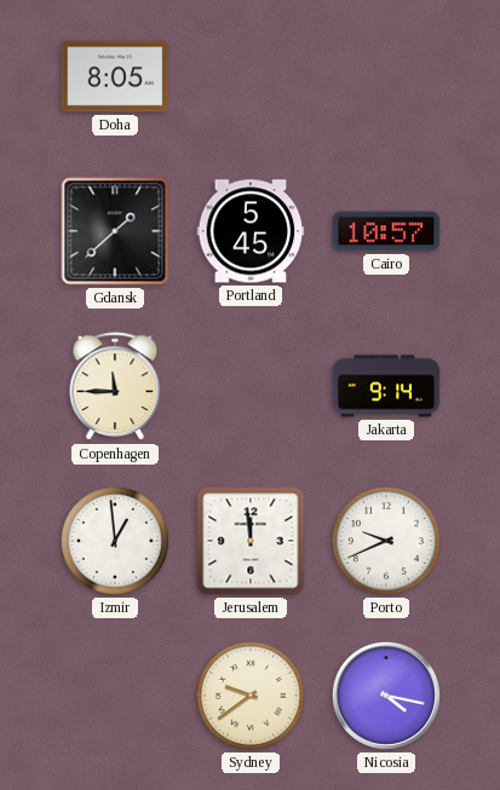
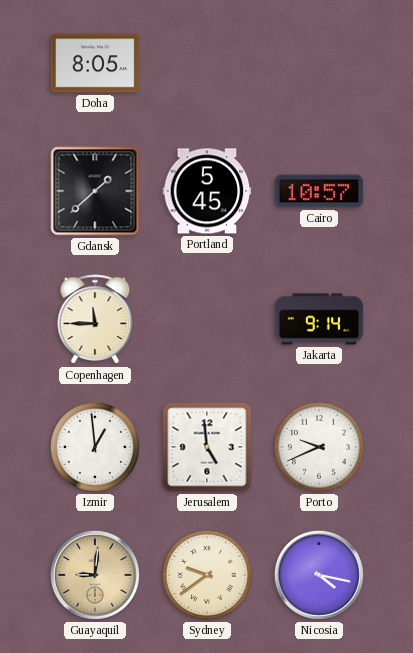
Jerusalem: 11:59 -> 4:59 (207, 447)
Guayaquil: none -> 9:01 (95, 575)
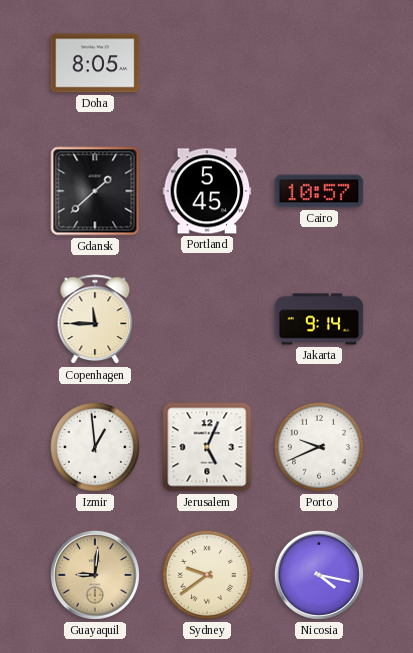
Jerusalem: 4:59 -> 5:04 (207, 447)
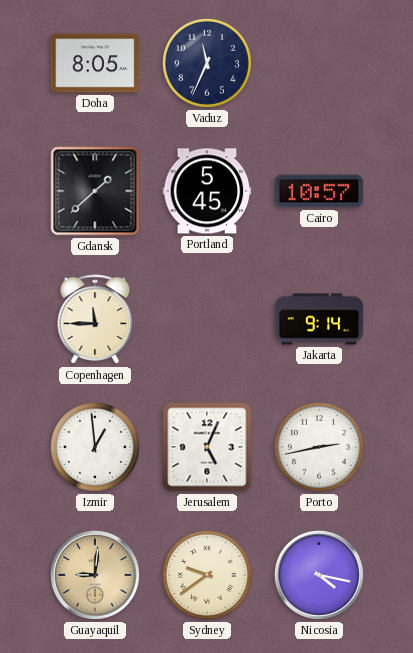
Vaduz: none -> 11:34 (207, 63)
Porto: 9:41 -> 2:43 (319, 447)
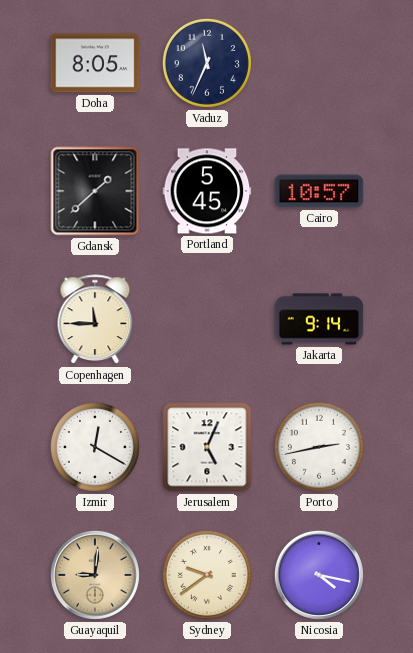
Izmir: 12:59 -> 12:20 (95, 447)
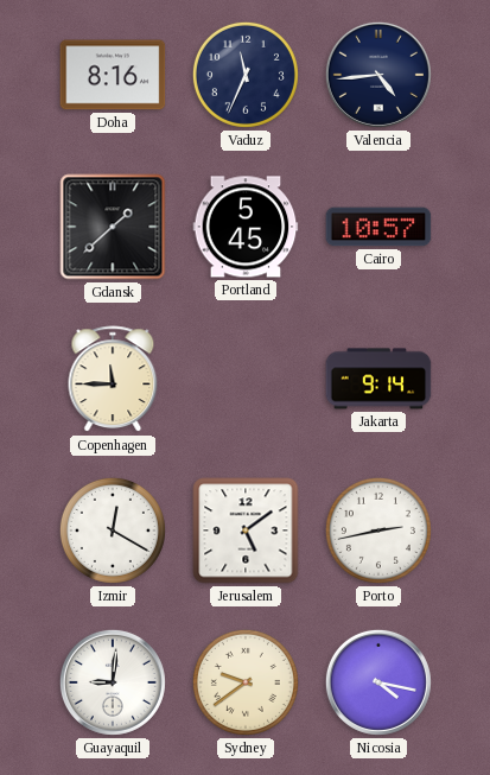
Doha: 8:05 -> 8:16 (113, 75)
Valencia: none -> 4:44 (378, 75)
Jerusalem: 5:04 -> 5:09 (246, 531)
Guayaquil dial: champagne -> white (113, 682)
